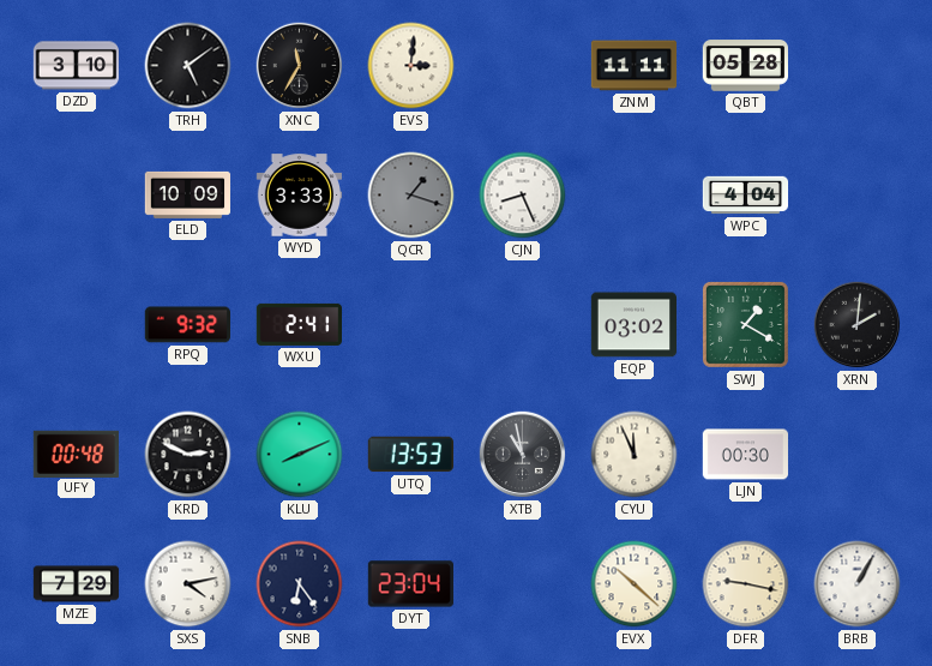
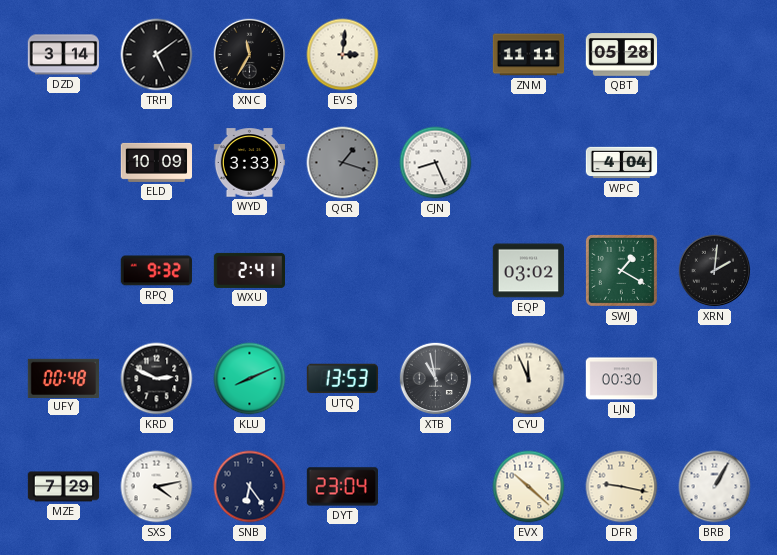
DZD: 3:10 -> 3:14 (63, 55)
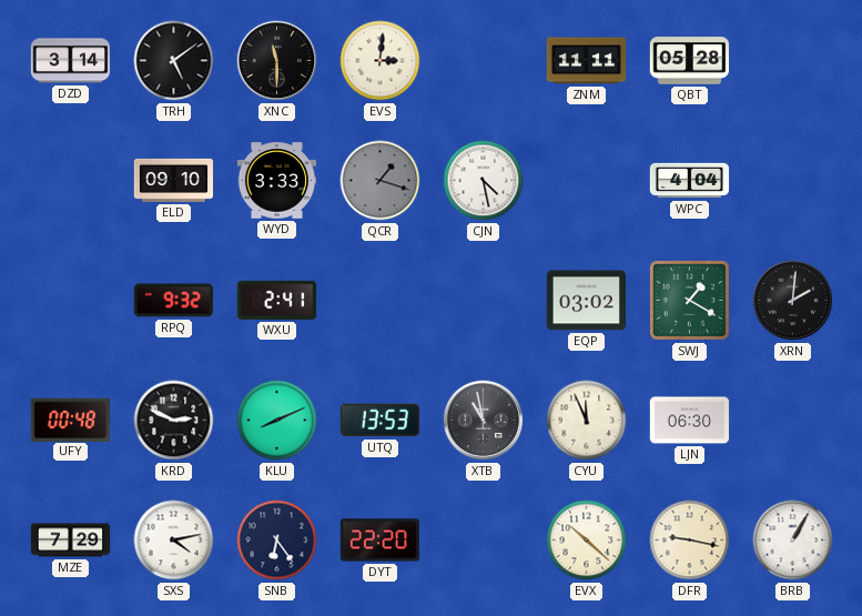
XNC: 11:35 -> 11:30 (277, 61)
ELD: 10:09 -> 09:10 (173, 180)
CJN: 8:26 -> 4:28 (484, 181)
LJN: 00:30 -> 06:30 (690, 421)
DYT: 23:04 -> 22:20 (379, 541)
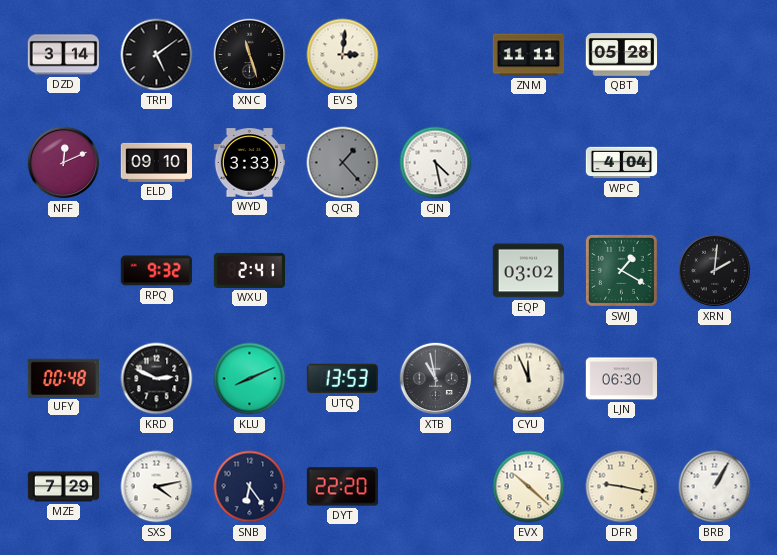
XNC: 11:30 -> 11:27 (250, 55)
NFF: none -> 12:11 (64, 163)
QCR: 1:18 -> 1:23 (343, 163)
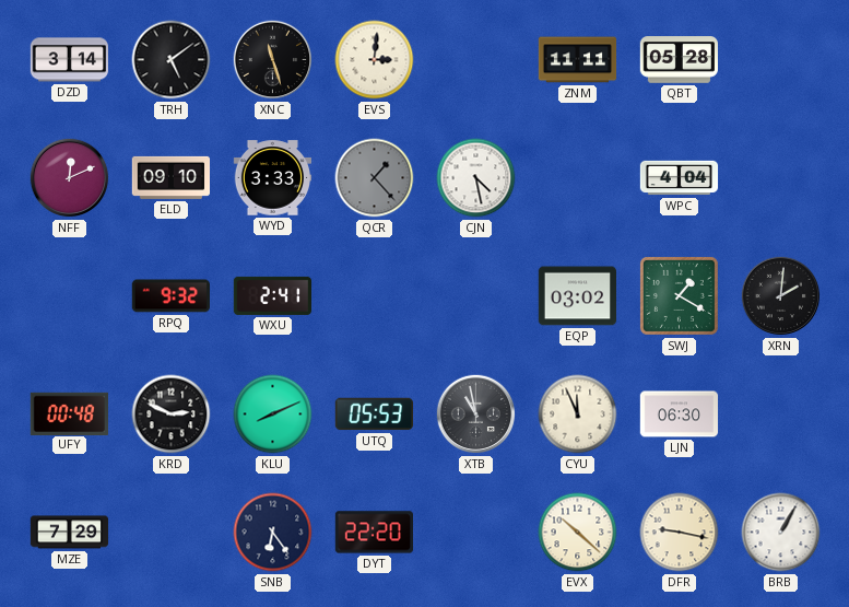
UTQ: 13:53 -> 05:53 (374, 415)
SXS: 4:13 -> none (157, 487)
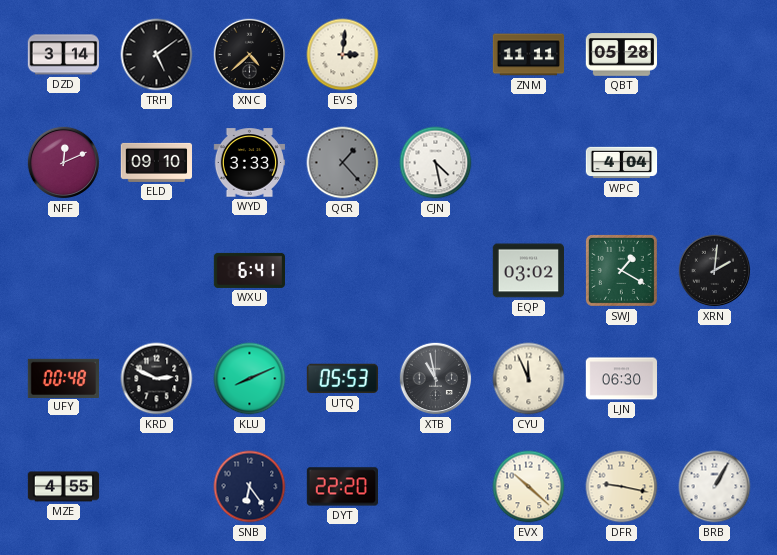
XNC: 11:27 -> 4:38 (250, 55)
RPQ: 9:32 -> none (170, 296)
WXU: 2:41 -> 6:41 (249, 270)
MZE: 7:29 -> 4:55 (64, 487)
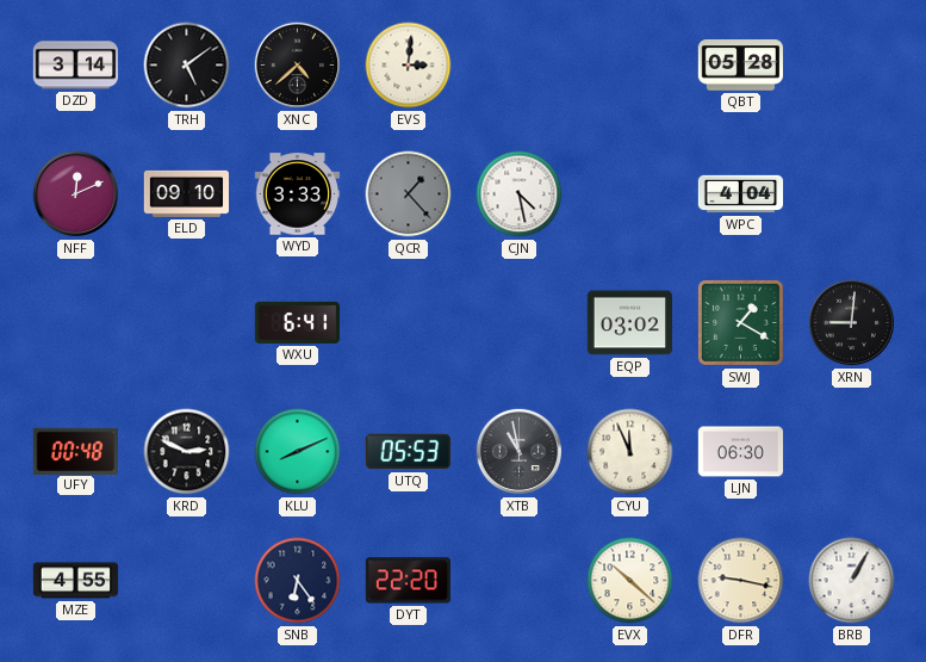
ZNM: 11:11 -> none (529, 55)
XRN: 2:01 -> 9:01 (852, 323)
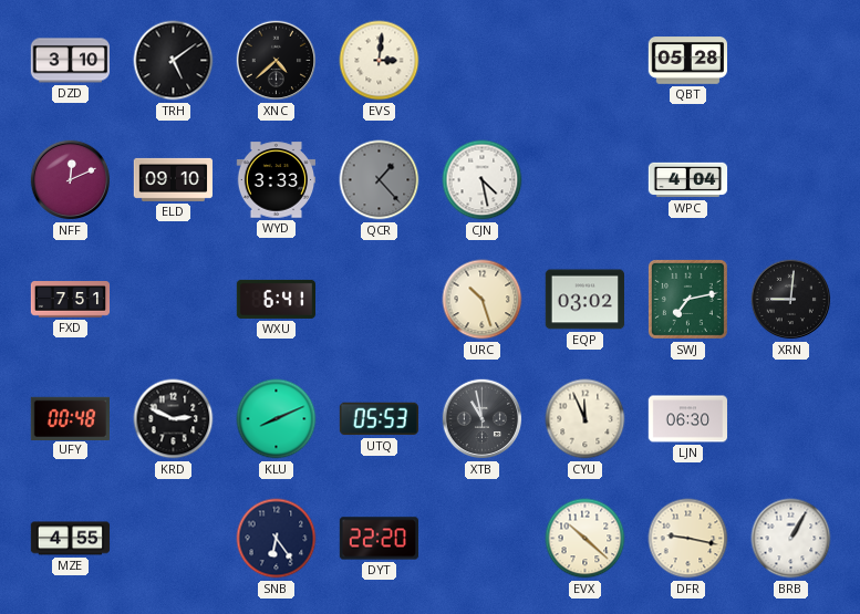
DZD: 3:14 -> 3:10 (70, 61)
FXD: none -> 7:51 (71, 300)
URC: none -> 10:27 (483, 300)
SWJ: 1:20 -> 7:13 (687, 299)
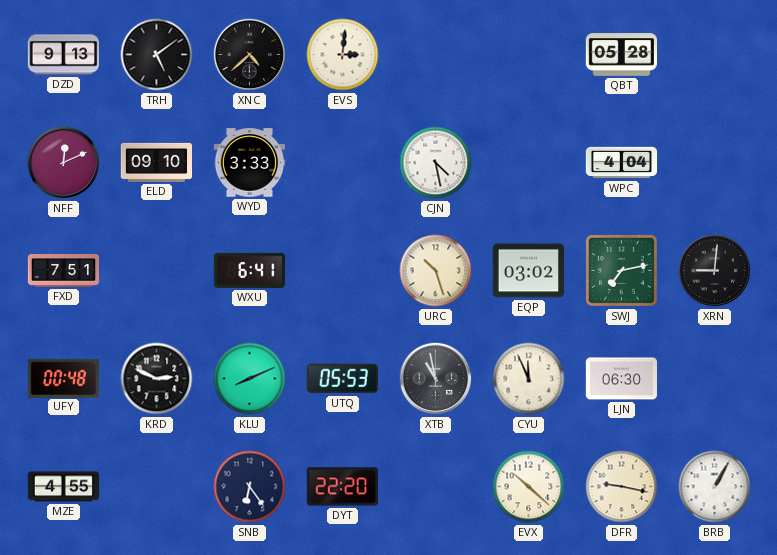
DZD: 3:10 -> 9:13 (63, 55)
QCR: 1:23 -> none (380, 180)
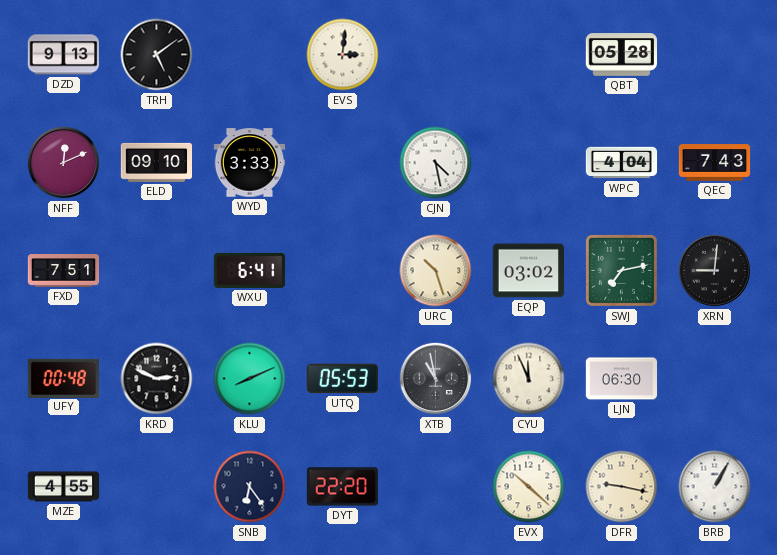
XNC: 4:38 -> none (250, 55)
QEC: none -> 7:43 (715, 163)
